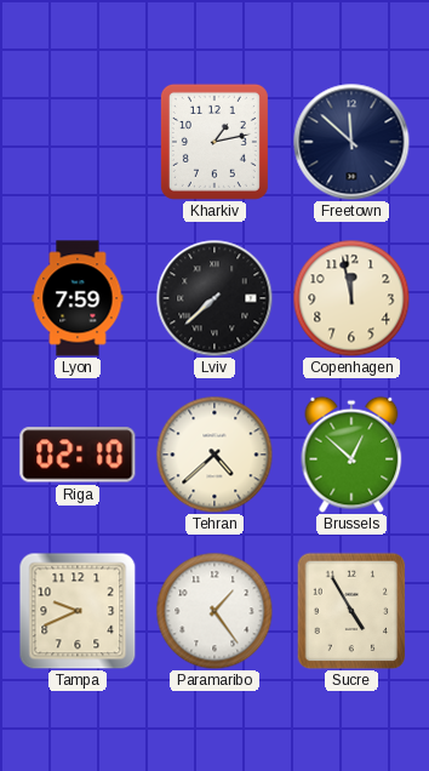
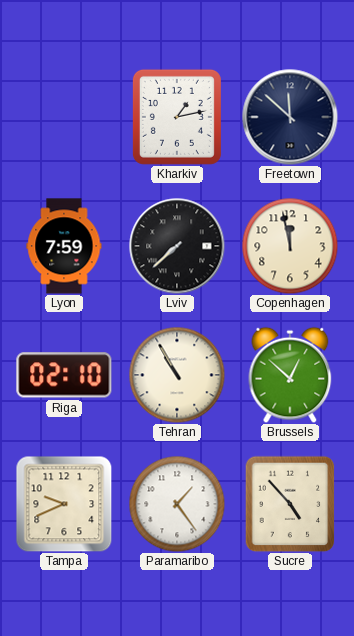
Tehran: 4:38 -> 10:55 (177, 375)
Sucre: 4:55 -> 4:53 (290, 504)
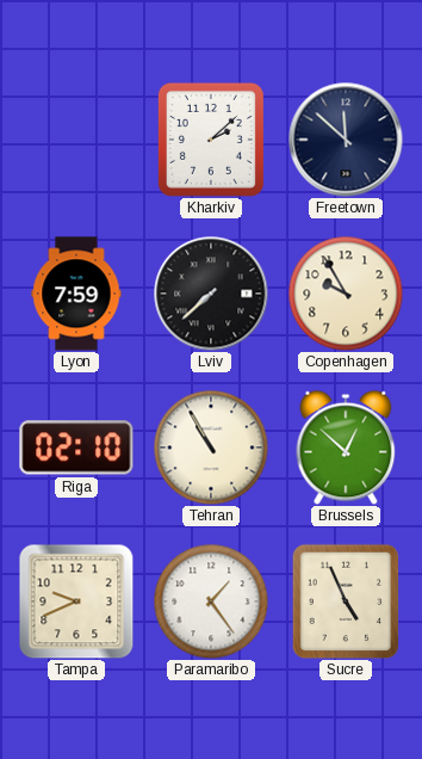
Kharkiv: 1:13 -> 2:08 (211, 140)
Copenhagen: 11:58 -> 9:55 (346, 294)
Sucre: 4:53 -> 4:56 (346, 601)
